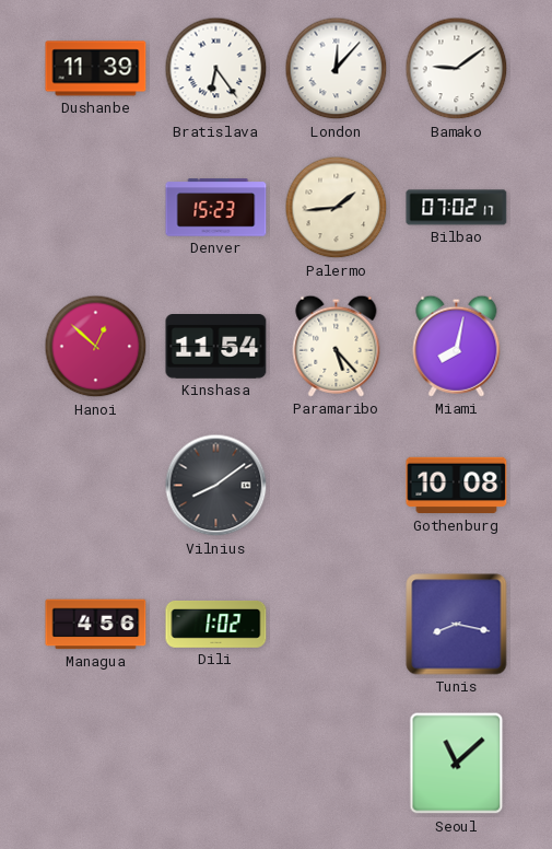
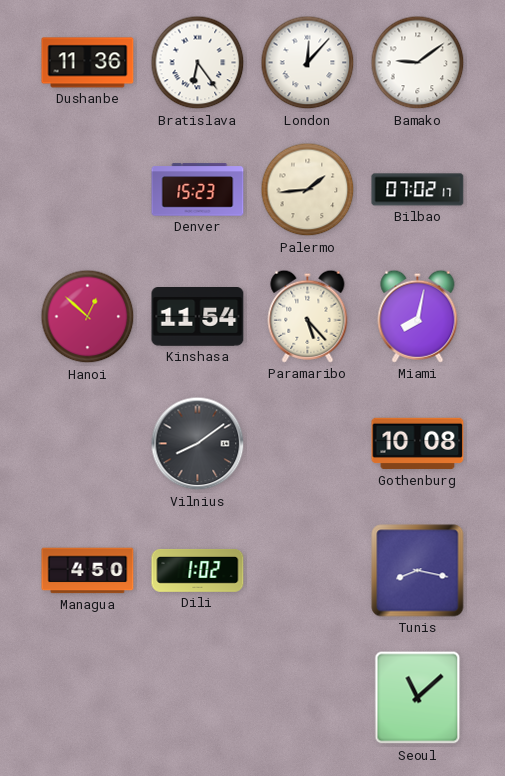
Dushanbe: 11:39 -> 11:36 (88, 63)
Managua: 4:56 -> 4:50 (88, 571)
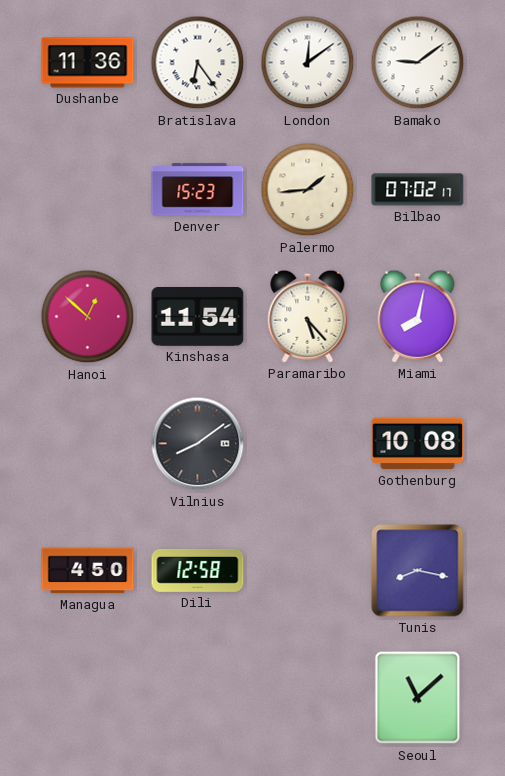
London: 12:07 -> 12:09 (308, 63)
Dili: 1:02 -> 12:58 (198, 570)
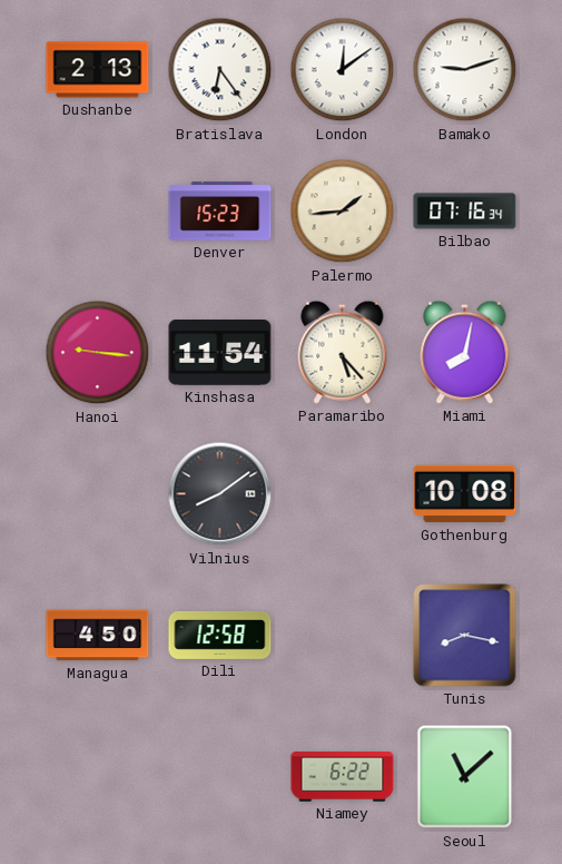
Dushanbe: 11:36 -> 2:13 (98, 70)
Bamako: 9:09 -> 9:12 (465, 70)
Bilbao: 07:02 -> 07:16 (465, 212)
Hanoi: 12:52 -> 9:16 (98, 353)
Niamey: none -> 6:22 (343, 777)
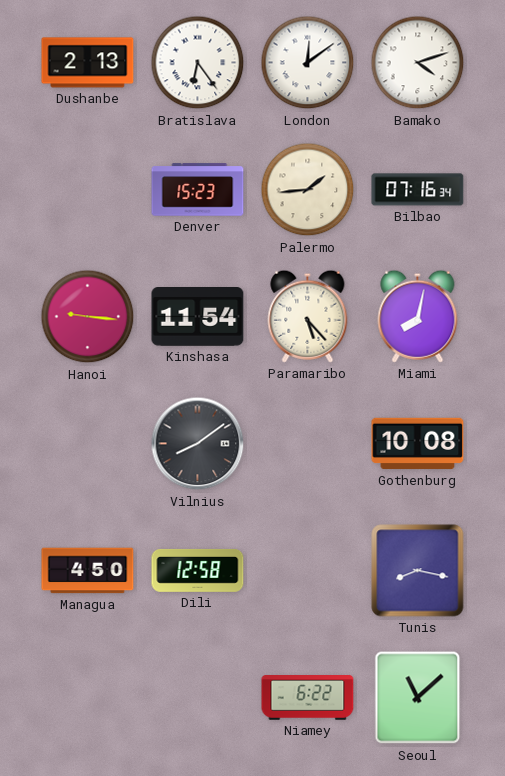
Bamako: 9:12 -> 4:12 (418, 63)
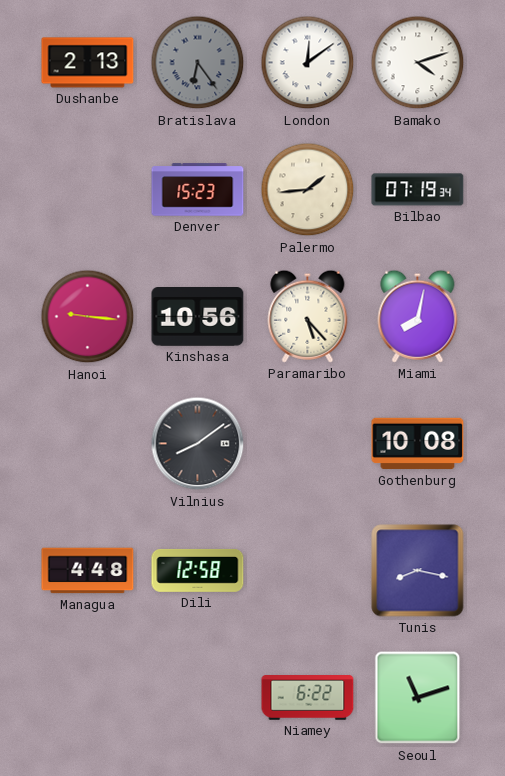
Bratislava dial: white -> grey (198, 63)
Bilbao: 07:16 -> 07:19 (418, 190)
Kinshasa: 11:54 -> 10:56 (198, 317)
Managua: 4:50 -> 4:48 (88, 571)
Seoul: 11:08 -> 11:12 (418, 698)
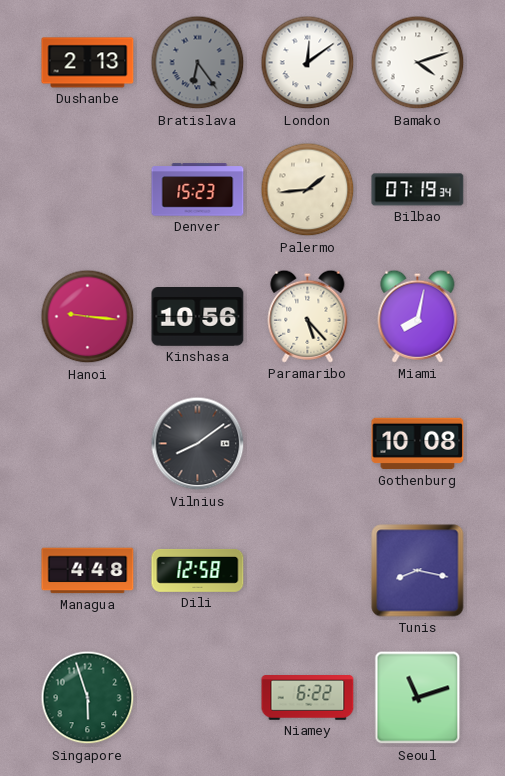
Singapore: none -> 5:57 (88, 698)
